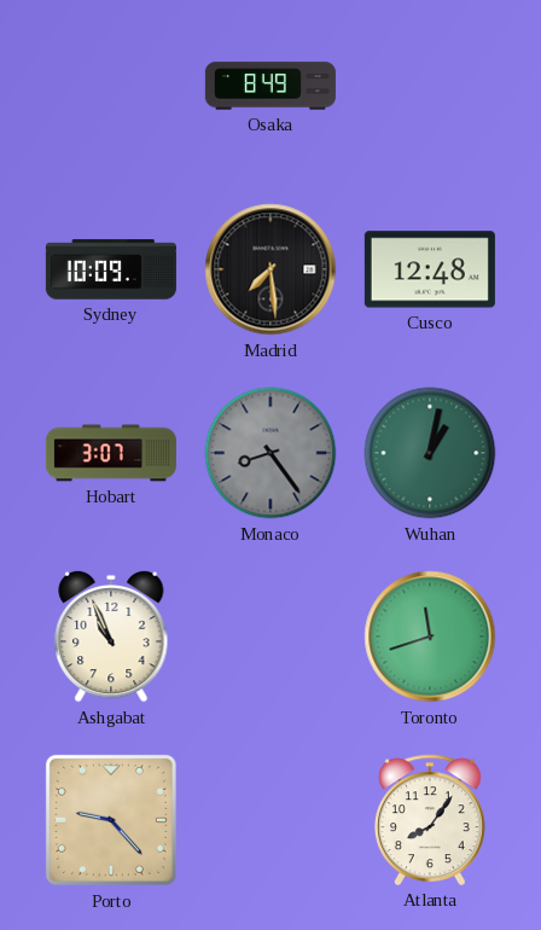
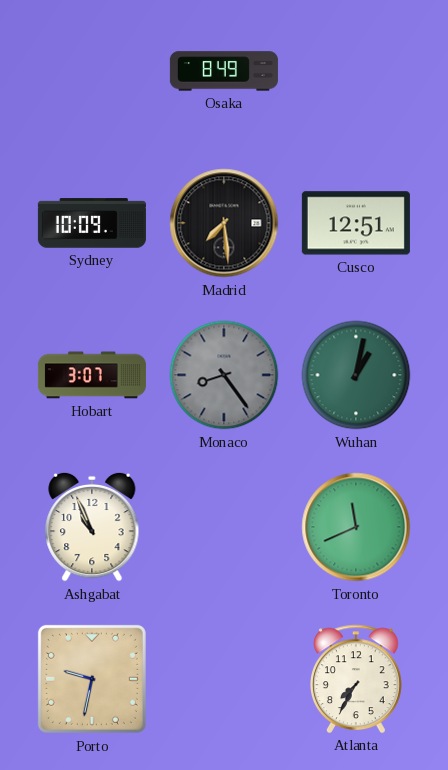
Cusco: 12:48 -> 12:51 (356, 223)
Toronto: 11:42 -> 11:41 (356, 527)
Porto: 9:23 -> 9:32 (92, 679)
Atlanta: 8:06 -> 7:35 (357, 679)
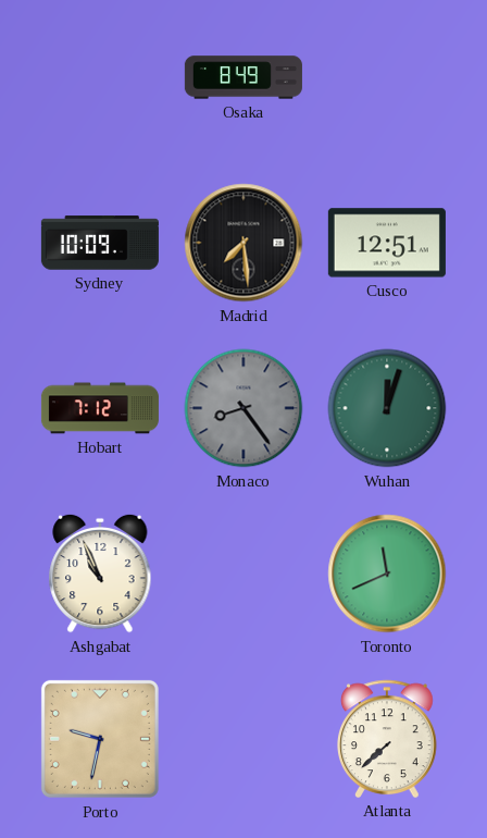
Hobart: 3:07 -> 7:12 (100, 408)
Wuhan: 1:02 -> 12:03 (387, 408)
Atlanta: 7:35 -> 7:38 (388, 739)
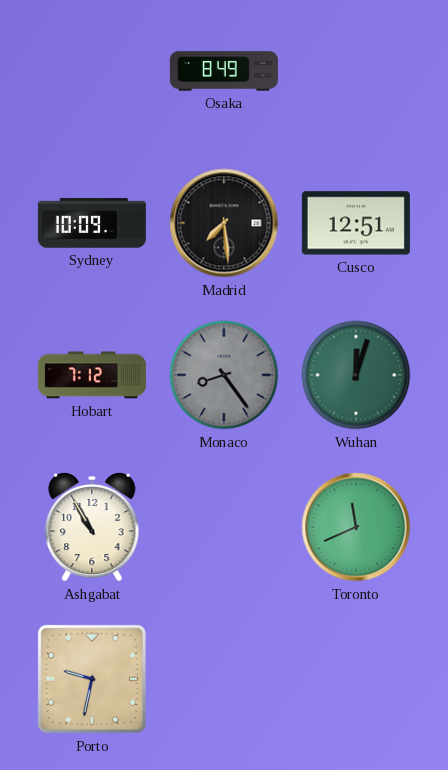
Ashgabat: 10:56 -> 10:55 (92, 527)
Atlanta: 7:38 -> none (388, 739)
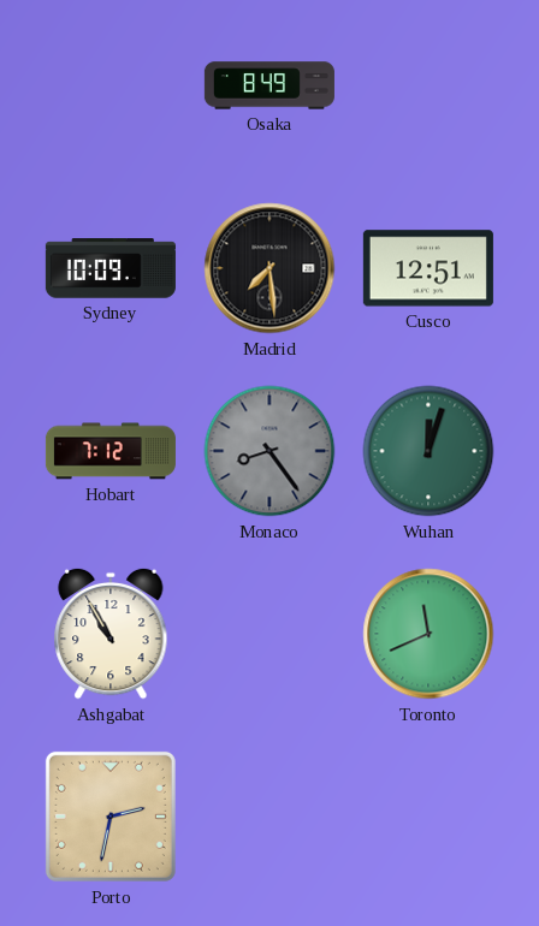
Porto: 9:32 -> 2:32 (111, 817)
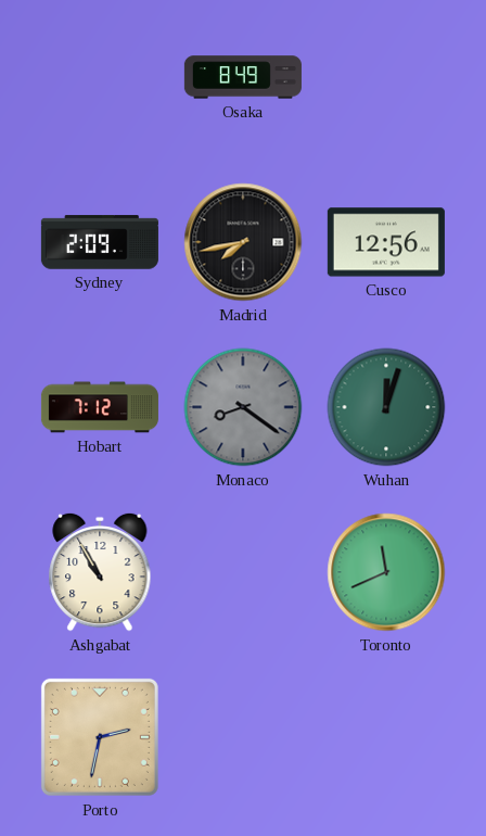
Sydney: 10:09 -> 2:09 (100, 242)
Madrid: 7:29 -> 7:43 (243, 242)
Cusco: 12:51 -> 12:56 (386, 242)
Monaco: 8:24 -> 8:21 (243, 407)
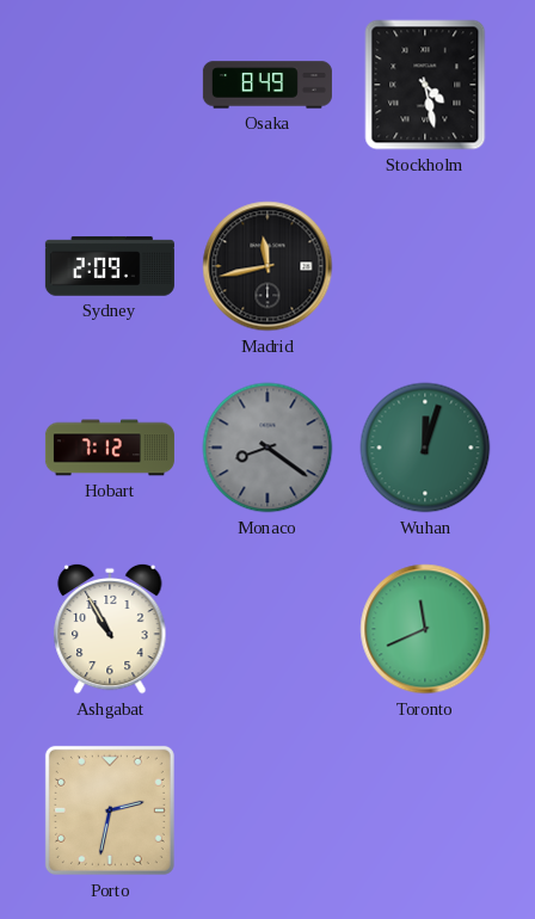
Stockholm: none -> 4:28 (425, 85)
Madrid: 7:43 -> 11:43 (267, 266)
Cusco: 12:56 -> none (386, 242)
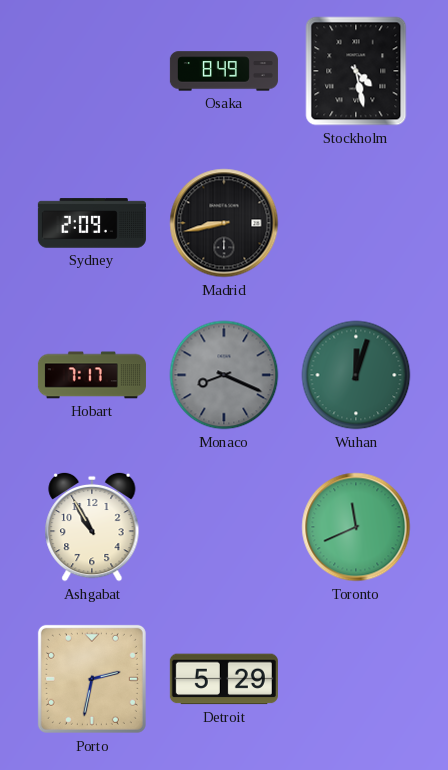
Madrid: 11:43 -> 8:43 (224, 223)
Hobart: 7:12 -> 7:17 (92, 375)
Monaco: 8:21 -> 8:19 (224, 375)
Detroit: none -> 5:29 (224, 679)
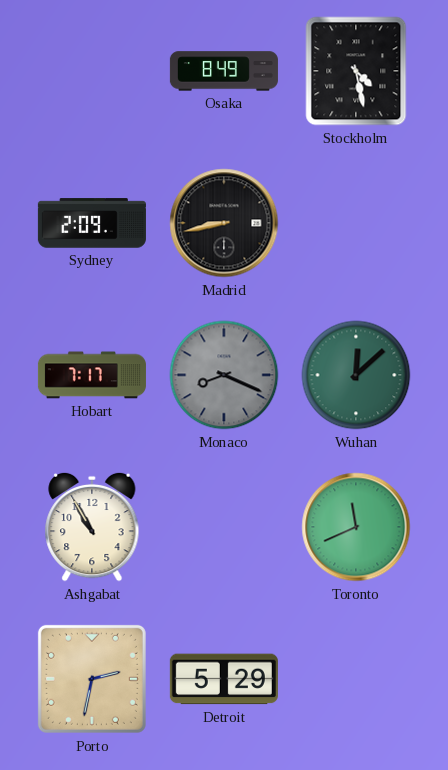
Wuhan: 12:03 -> 12:08 (356, 375)
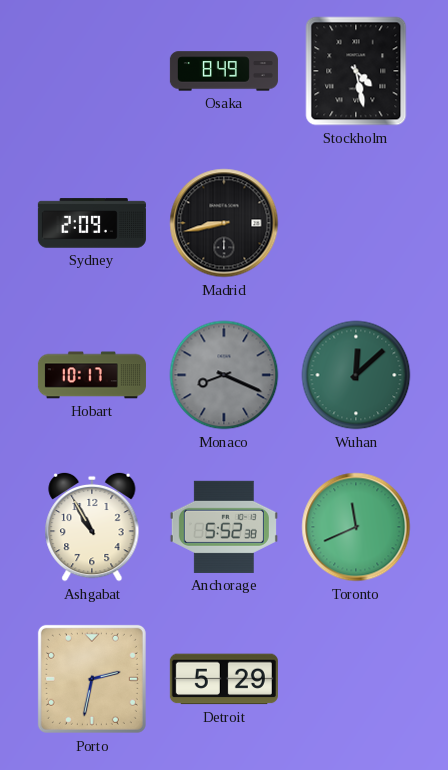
Hobart: 7:17 -> 10:17 (92, 375)
Anchorage: none -> 5:52 (224, 527)
